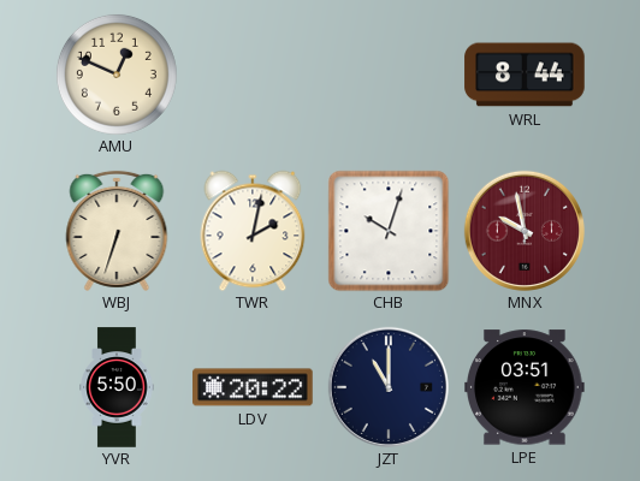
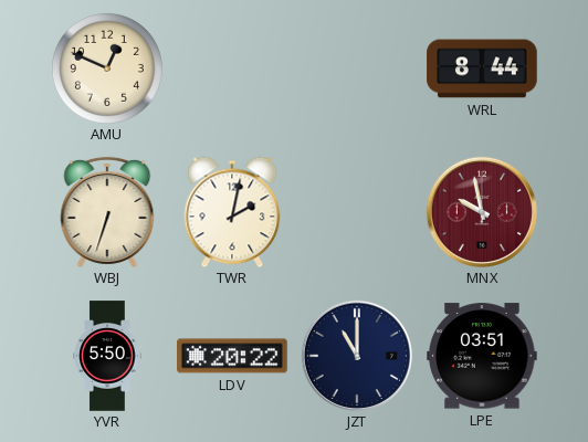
CHB: 10:03 -> none (389, 231)
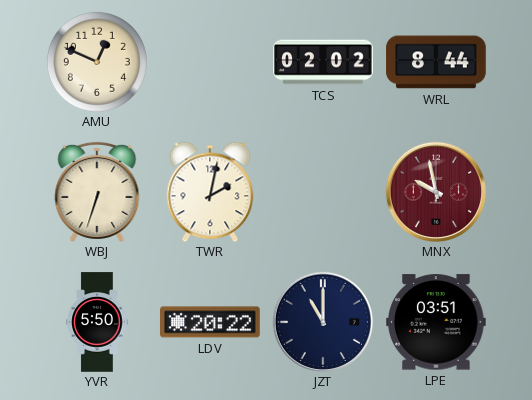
TCS: none -> 02:02 (323, 62)
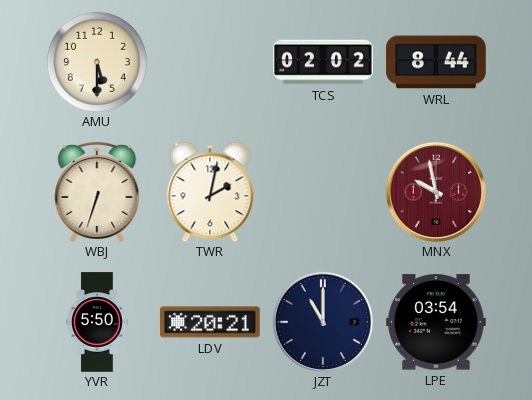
AMU: 12:49 -> 5:30 (97, 62)
LDV: 20:22 -> 20:21 (210, 322)
LPE: 03:51 -> 03:54 (436, 322)
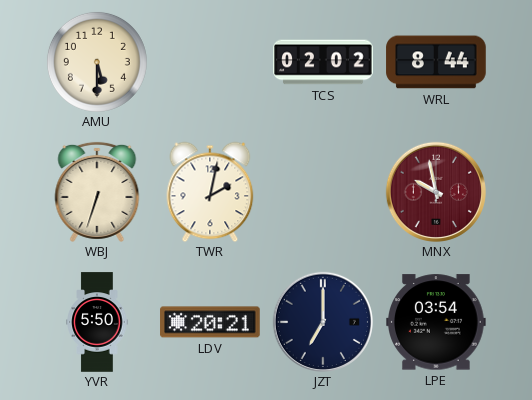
JZT: 11:00 -> 7:00 (323, 322)
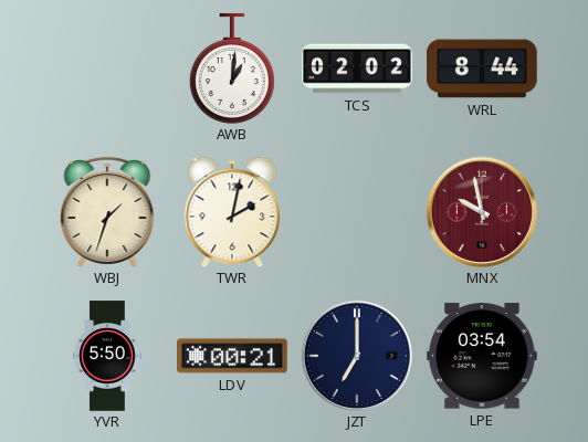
AMU: 5:30 -> none (97, 62)
AWB: none -> 1:01 (232, 69)
WBJ: 6:33 -> 1:33 (107, 212)
LDV: 20:21 -> 00:21 (232, 356)
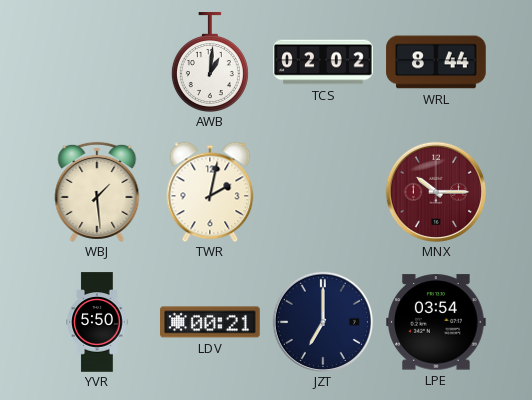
WBJ: 1:33 -> 1:29 (97, 192)
MNX: 9:58 -> 10:15 (436, 192)
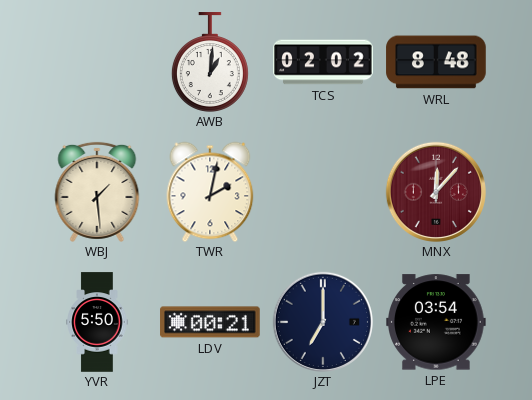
WRL: 8:44 -> 8:48 (436, 62)
MNX: 10:15 -> 12:07 (436, 192)
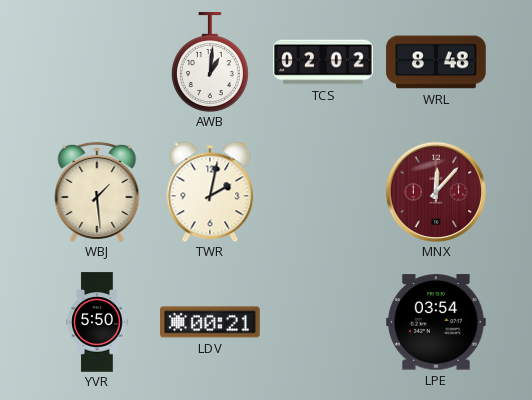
JZT: 7:00 -> none (323, 322)
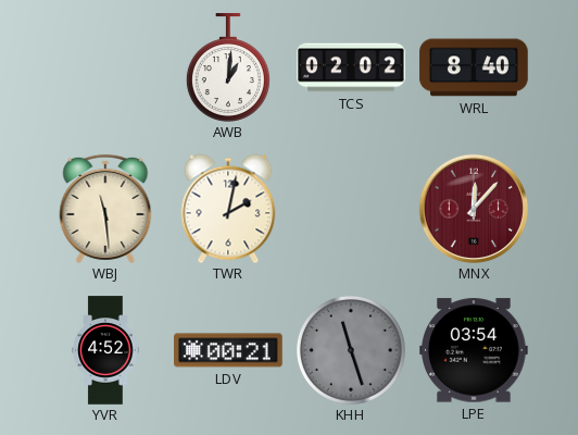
WRL: 8:48 -> 8:40 (474, 67)
WBJ: 1:29 -> 11:29 (105, 209)
YVR: 5:50 -> 4:52 (105, 350)
KHH: none -> 11:27 (351, 350)
